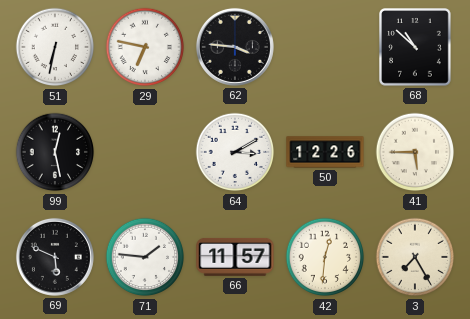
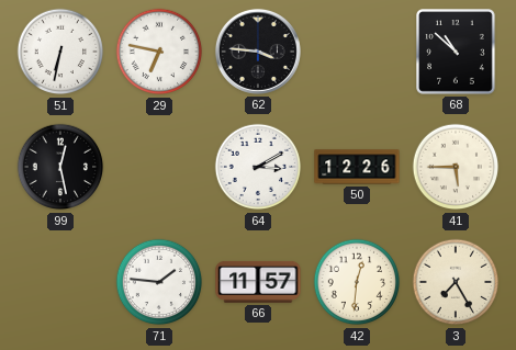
69: 5:49 -> none (55, 257)
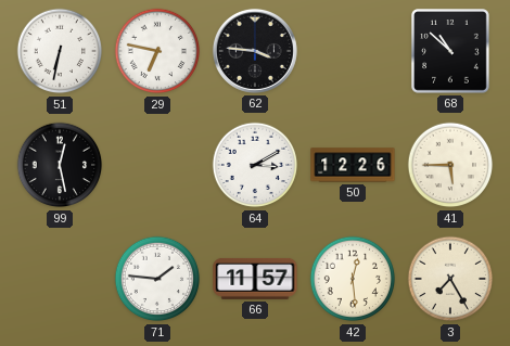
42: 12:31 -> 12:29 (353, 279)
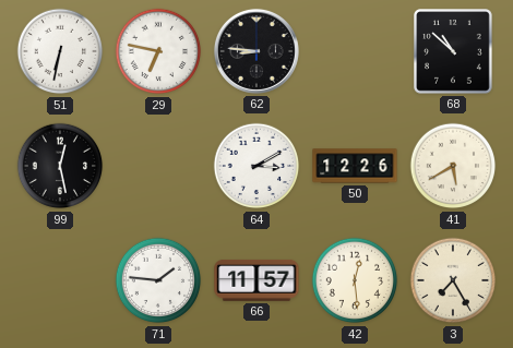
62: 3:46 -> 8:46 (256, 51)
41: 5:45 -> 5:40 (453, 166)
